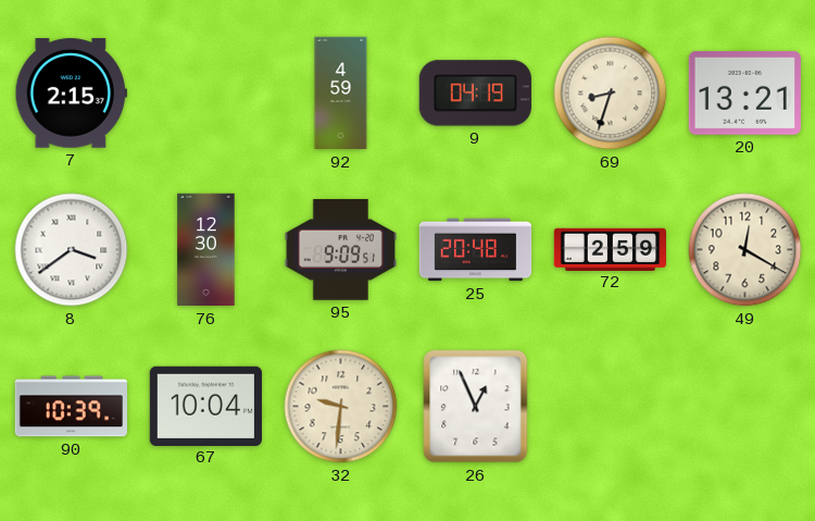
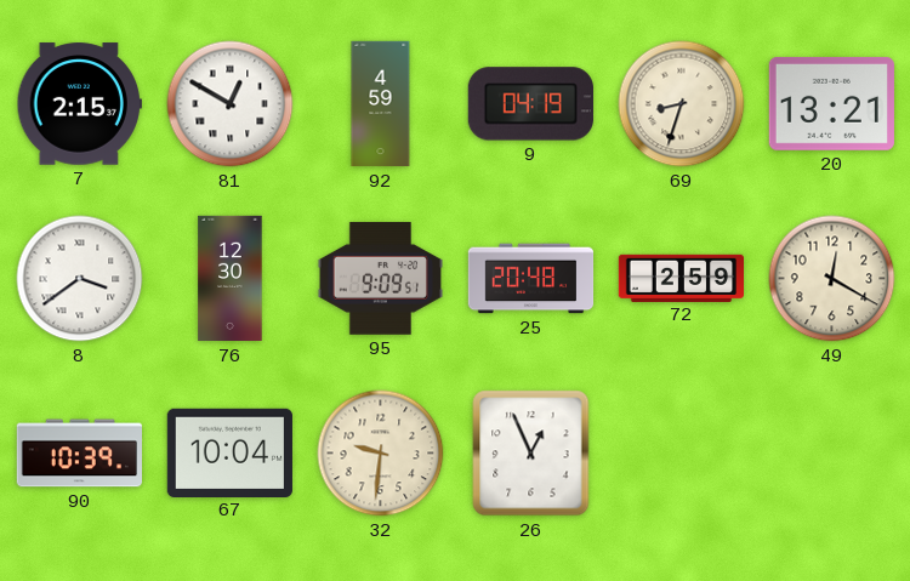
81: none -> 12:50 (231, 104)
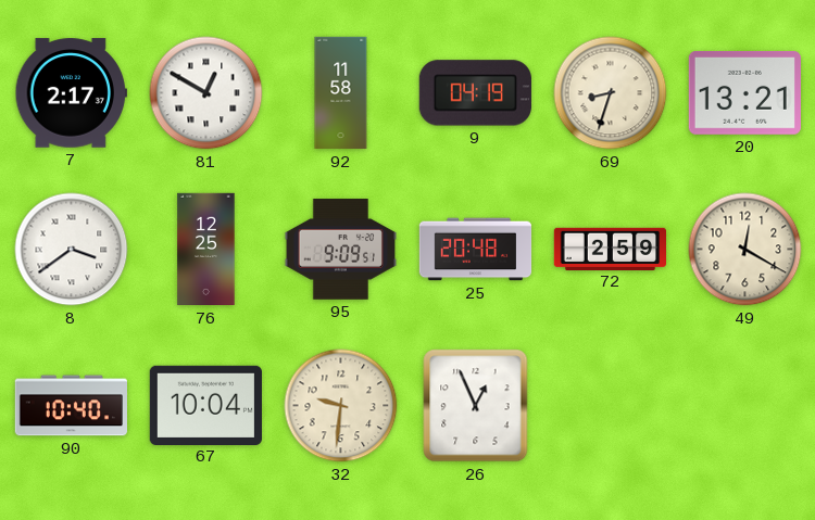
7: 2:15 -> 2:17 (71, 93)
92: 4:59 -> 11:58 (341, 93)
76: 12:30 -> 12:25 (206, 250)
90: 10:39 -> 10:40 (71, 406)
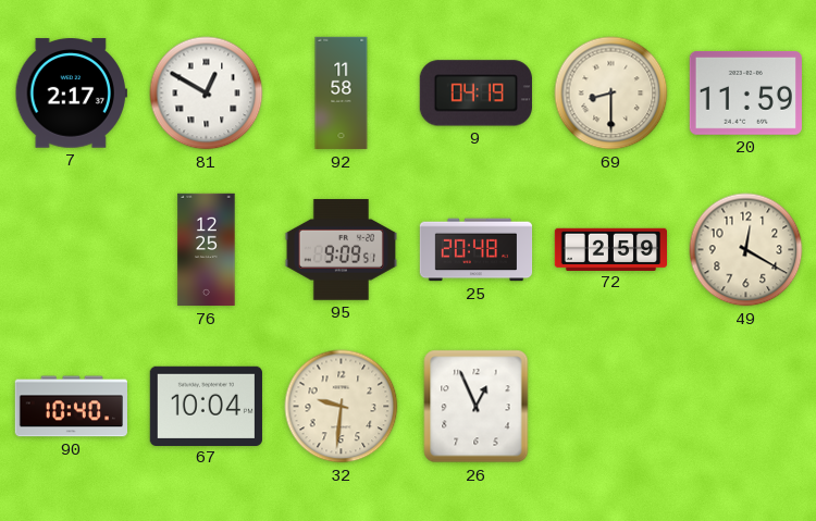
69: 8:33 -> 8:30 (611, 94)
20: 13:21 -> 11:59 (745, 92)
8: 3:39 -> none (72, 250)
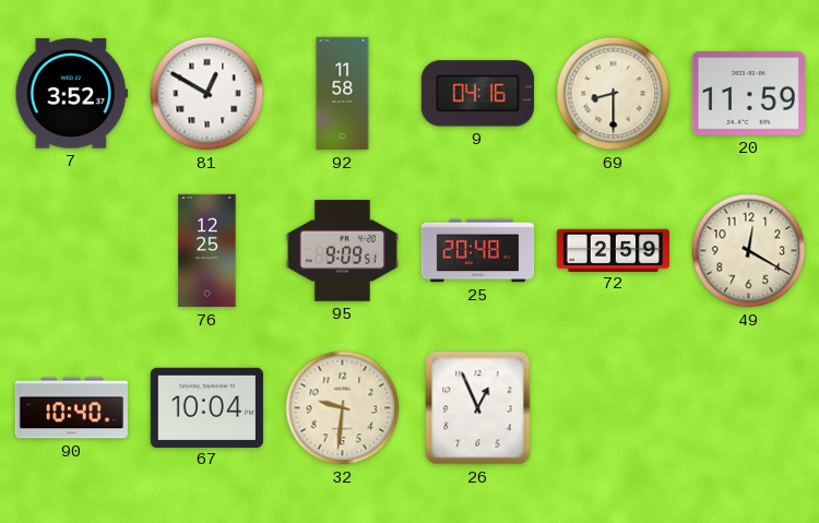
7: 2:17 -> 3:52 (71, 94)
9: 04:19 -> 04:16 (477, 94)
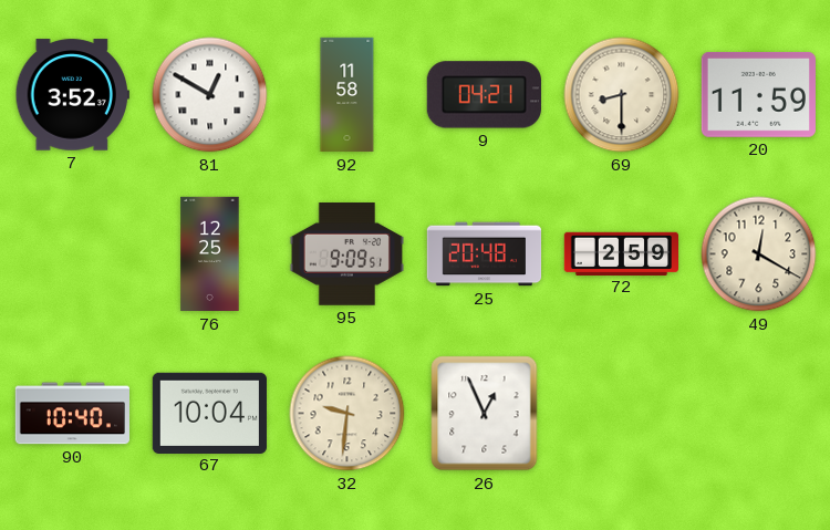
9: 04:16 -> 04:21 (484, 95)
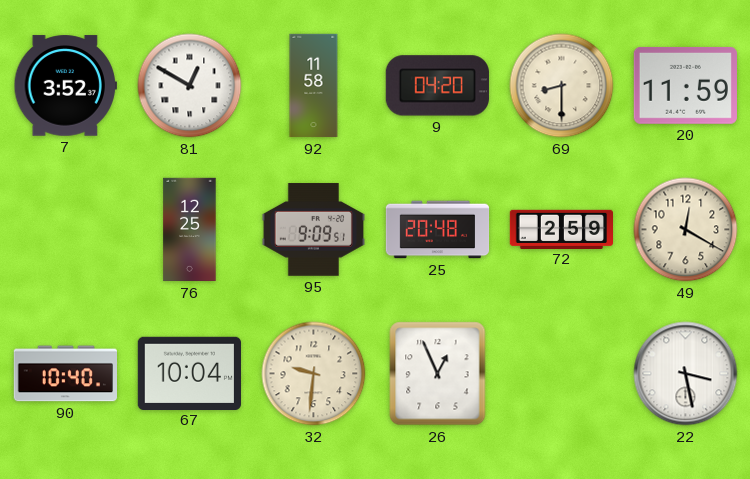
9: 04:21 -> 04:20 (437, 86)
22: none -> 3:28 (686, 374)
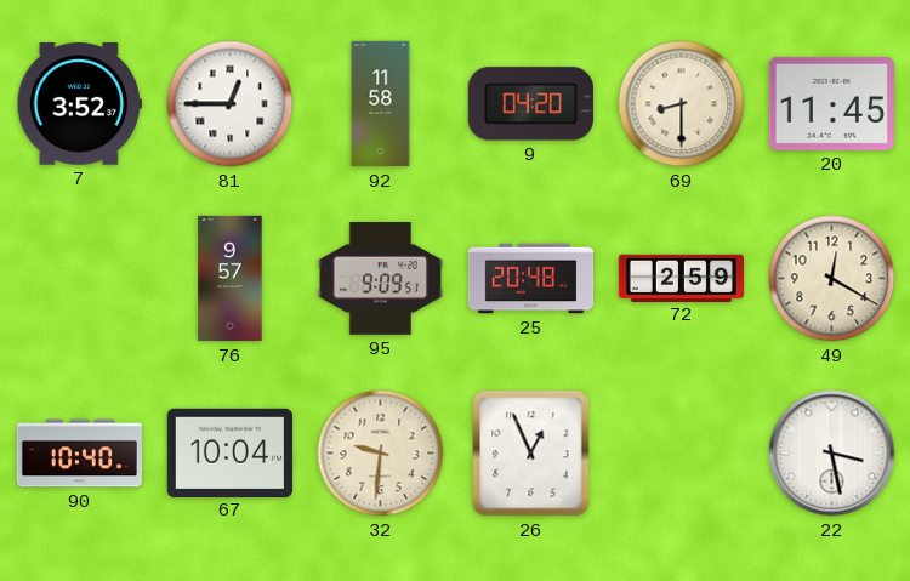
81: 12:50 -> 12:45 (231, 104)
20: 11:59 -> 11:45 (831, 103)
76: 12:25 -> 9:57 (231, 279)
